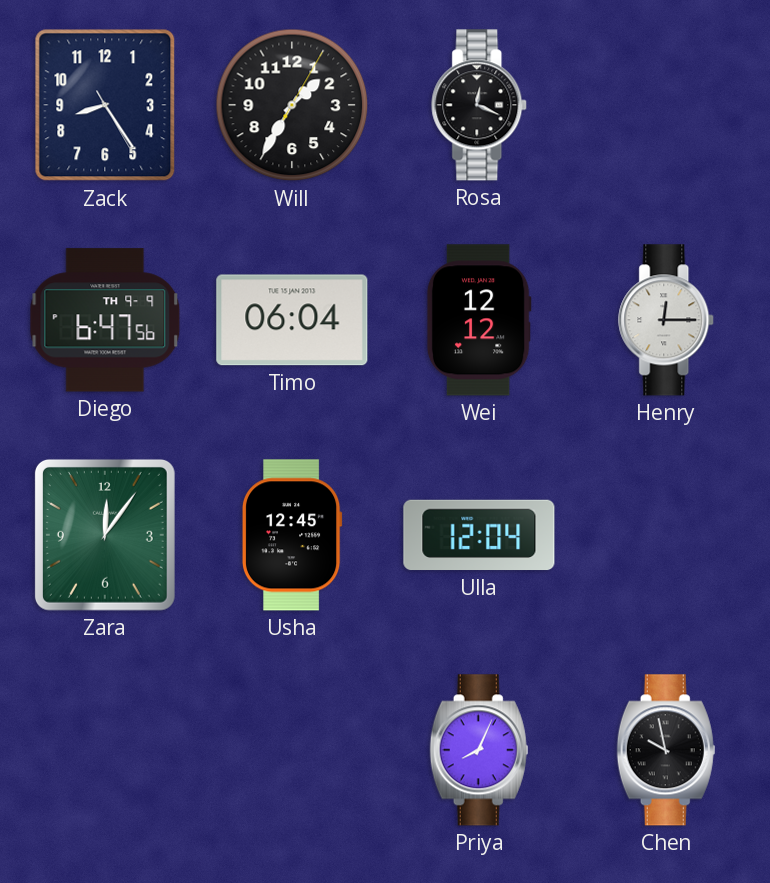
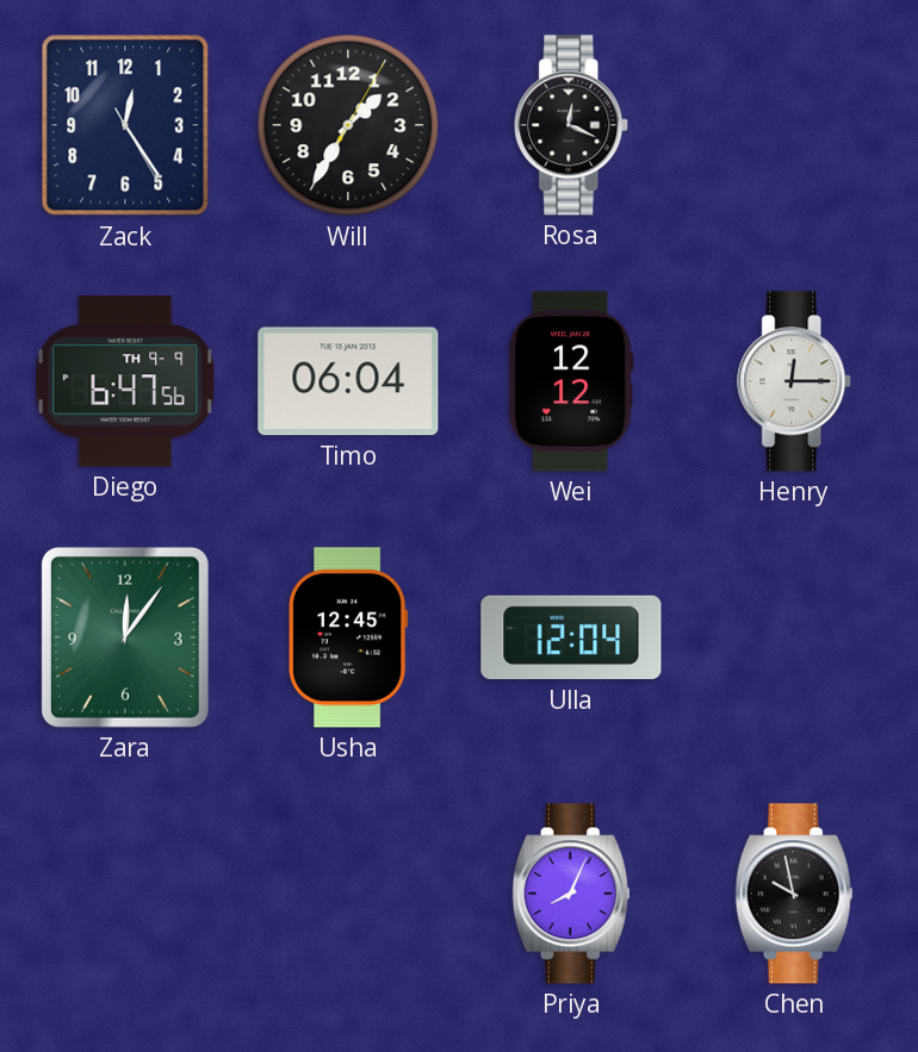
Zack: 8:24 -> 12:24 (125, 125)
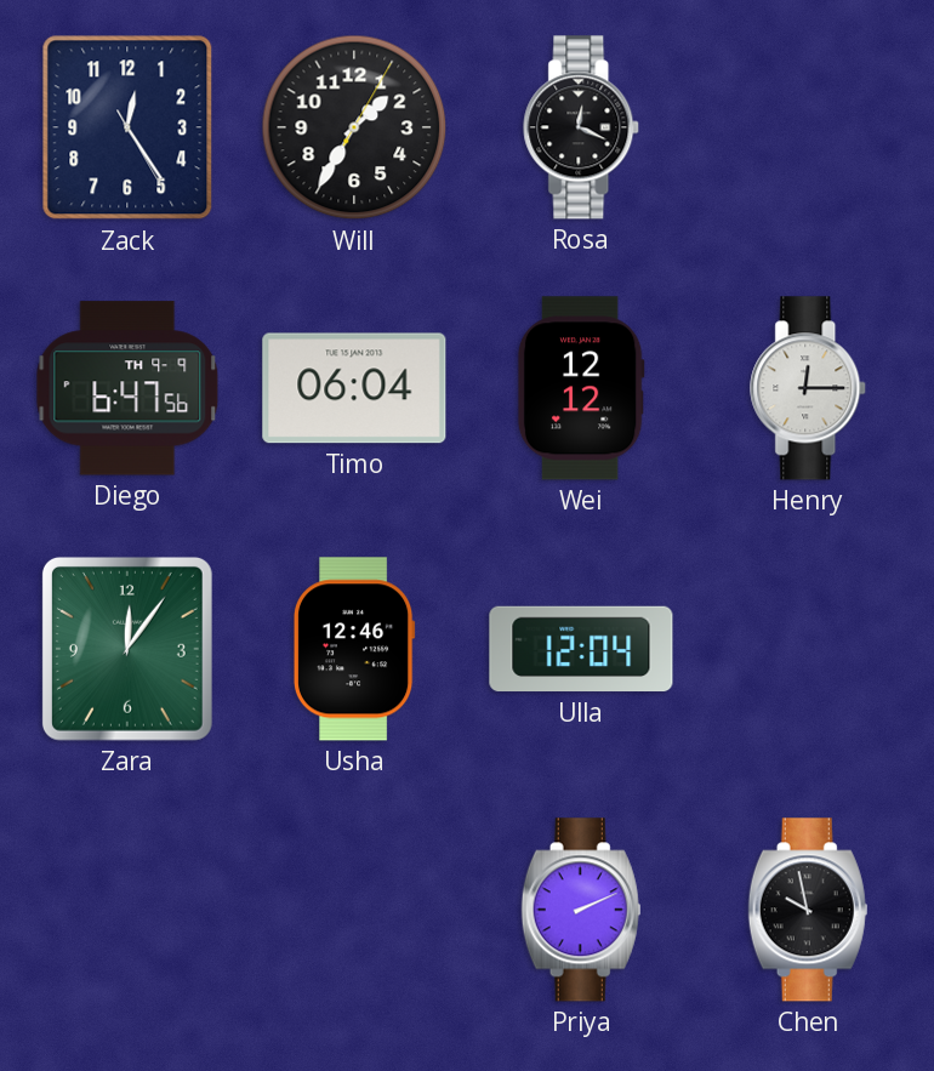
Usha: 12:45 -> 12:46 (354, 649)
Priya: 8:04 -> 2:11 (581, 910)
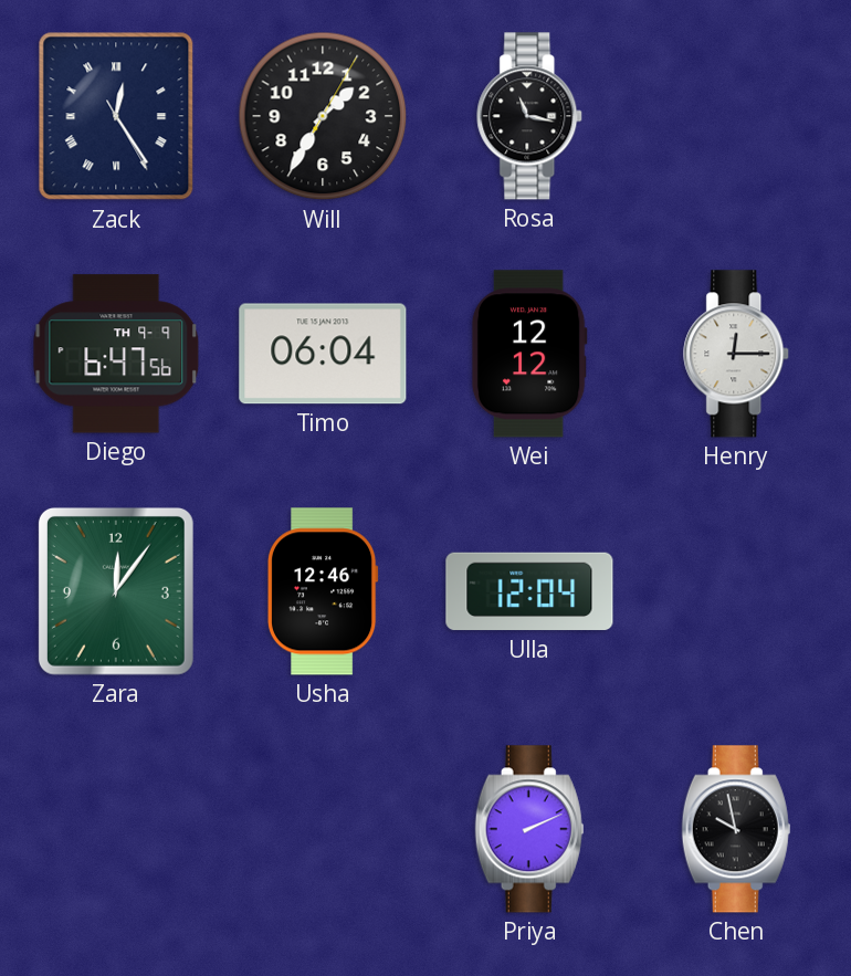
Zack numerals: Arabic -> Roman (116, 116)
Rosa: 12:19 -> 11:17 (530, 116)
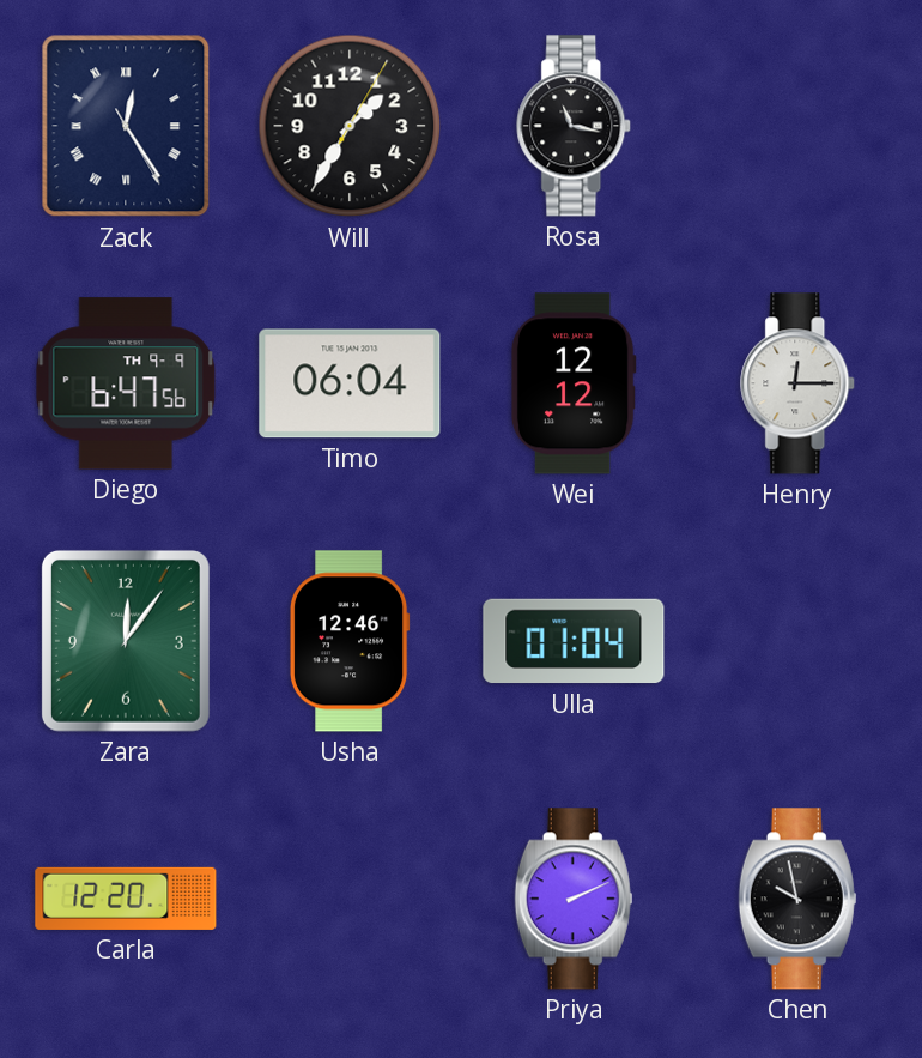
Ulla: 12:04 -> 01:04 (574, 641)
Carla: none -> 12:20 (126, 899)
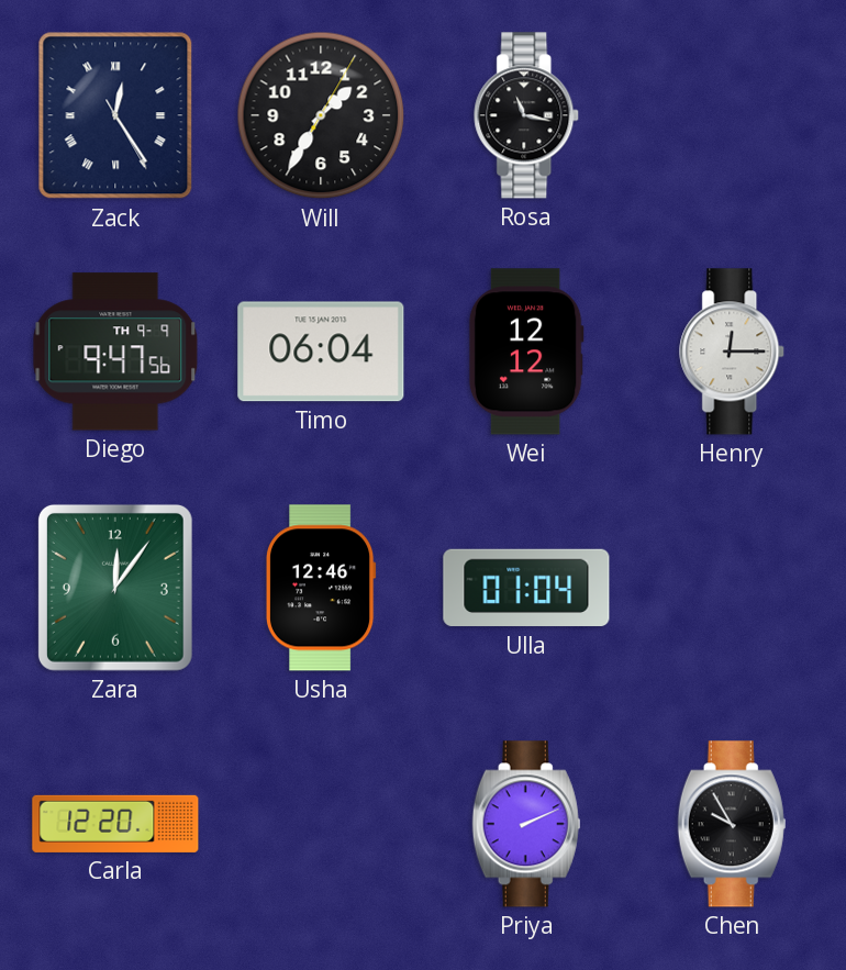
Diego: 6:47 -> 9:47 (115, 352)
Chen: 9:58 -> 9:55 (732, 824)
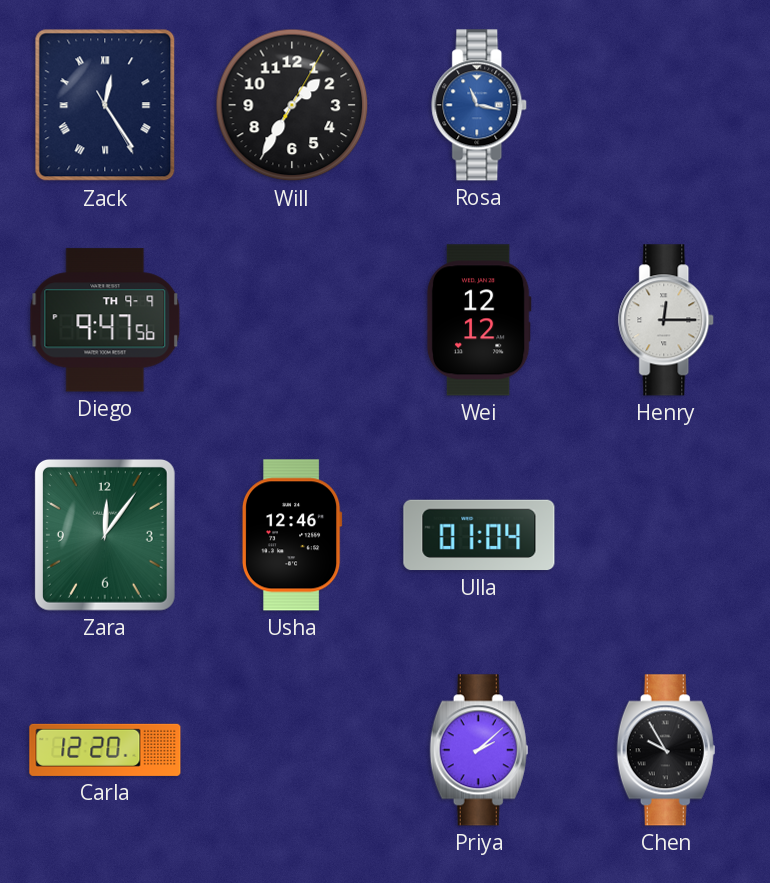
Rosa dial: black -> blue (480, 105)
Timo: 06:04 -> none (321, 352)
Priya: 2:11 -> 2:08 (479, 750)
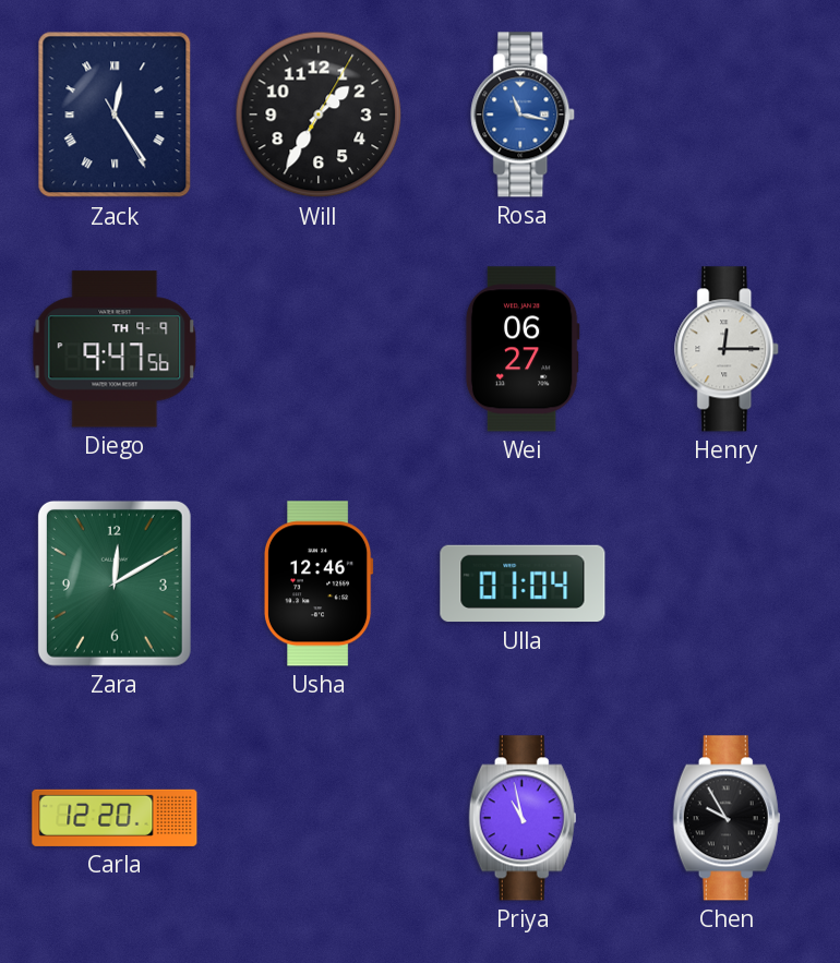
Wei: 12:12 -> 06:27 (523, 349)
Zara: 12:06 -> 12:10 (115, 583)
Priya: 2:08 -> 10:58 (523, 818)
